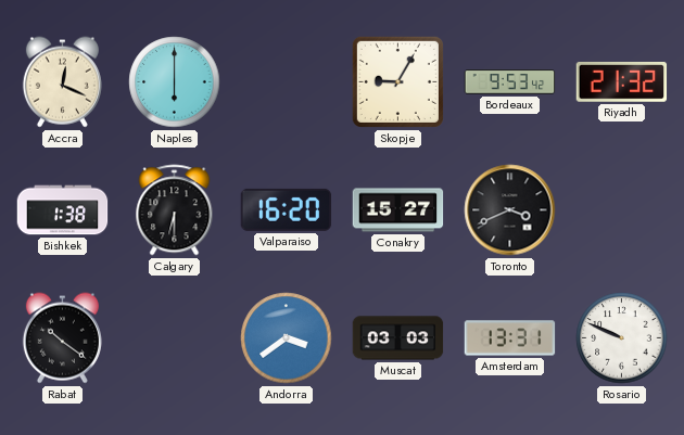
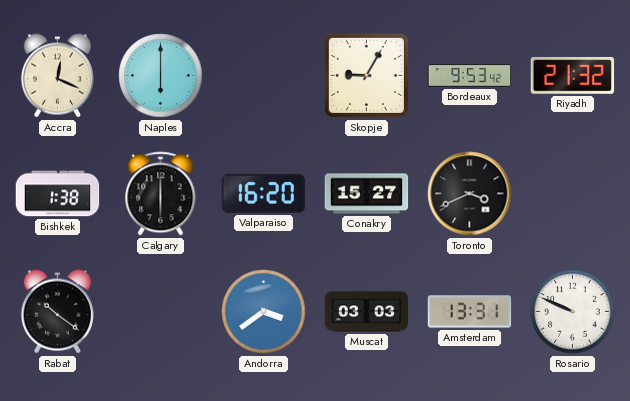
Calgary: 6:30 -> 6:00 (161, 194)
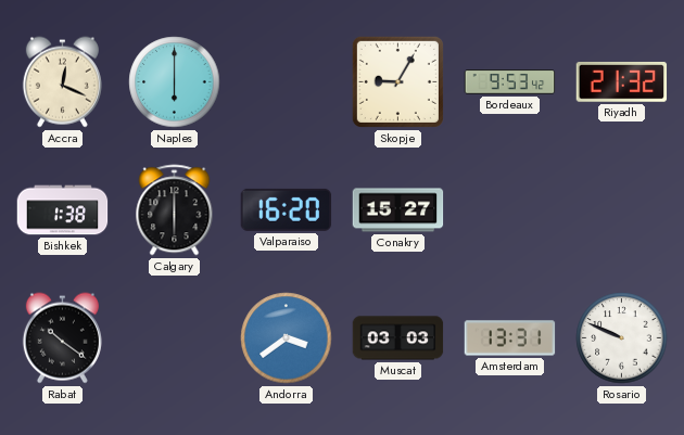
Toronto: 3:41 -> none (470, 194)
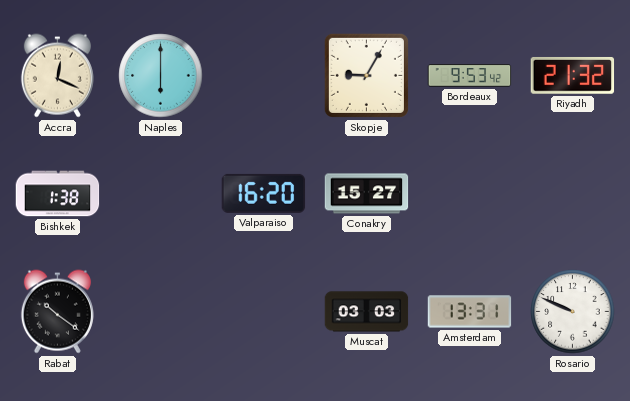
Calgary: 6:00 -> none (175, 210)
Andorra: 3:39 -> none (287, 338)
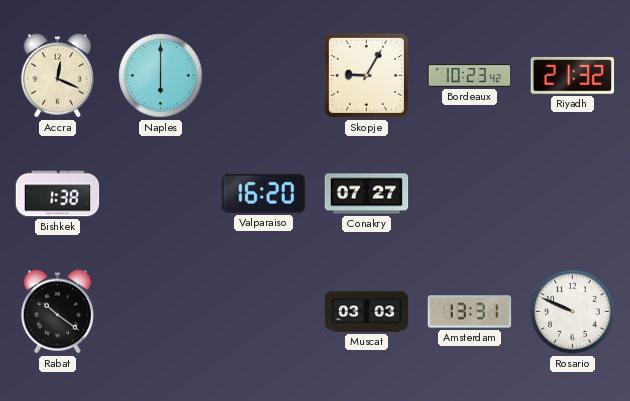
Bordeaux: 9:53 -> 10:23 (470, 76)
Conakry: 15:27 -> 07:27 (367, 194)
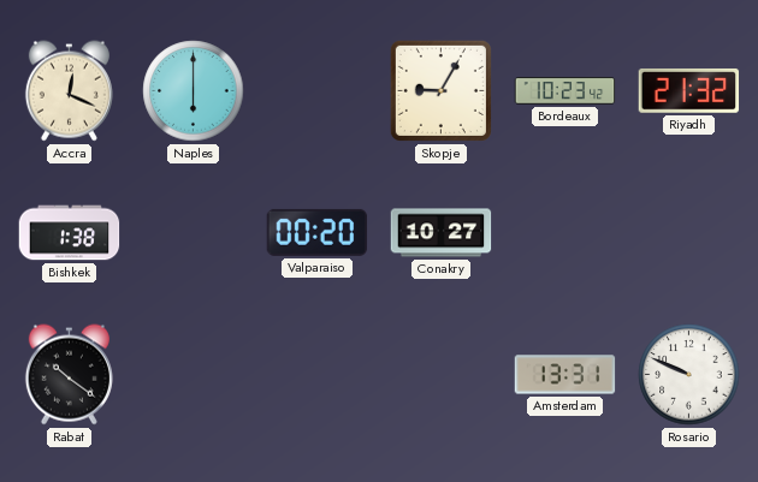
Valparaiso: 16:20 -> 00:20 (318, 232)
Conakry: 07:27 -> 10:27 (442, 233)
Muscat: 03:03 -> none (367, 312)
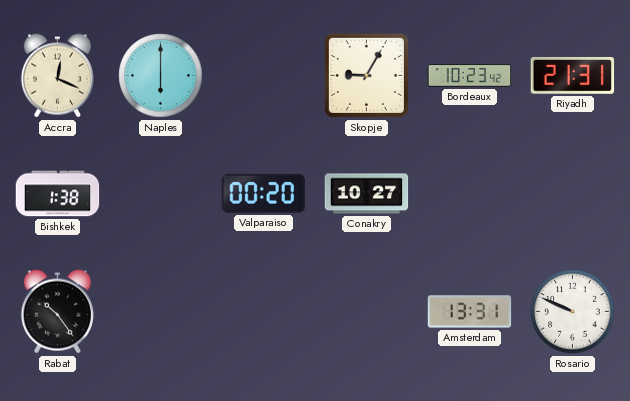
Riyadh: 21:32 -> 21:31 (573, 76)
Rabat: 10:21 -> 10:24 (57, 312)
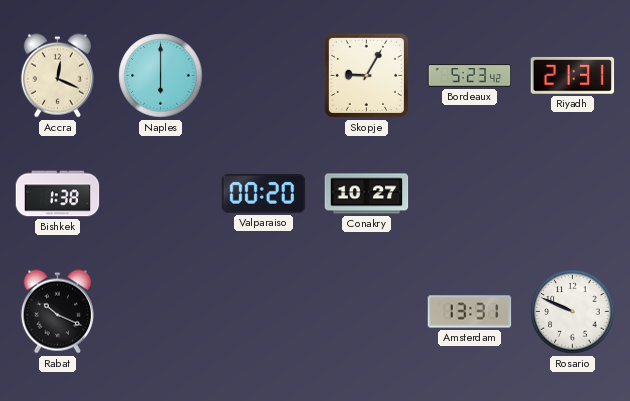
Bordeaux: 10:23 -> 5:23 (470, 76)
Rabat: 10:24 -> 10:19 (57, 312)
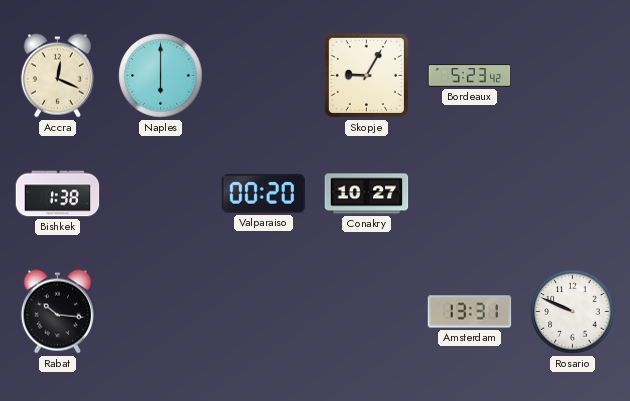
Riyadh: 21:31 -> none (573, 76)
Rabat: 10:19 -> 10:16 (57, 312)
